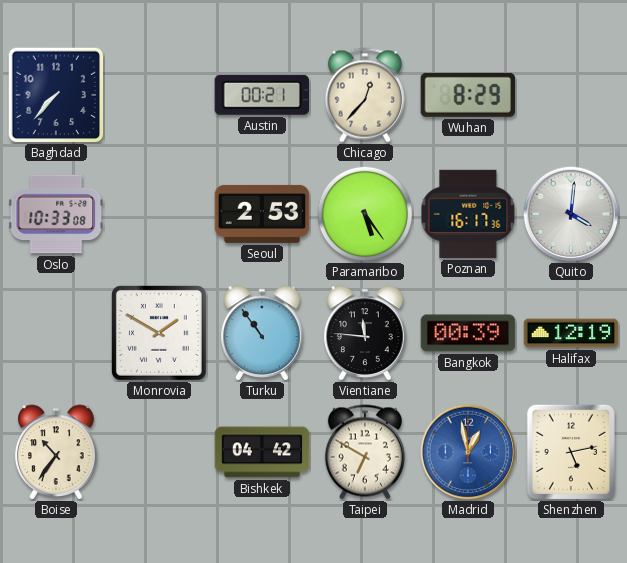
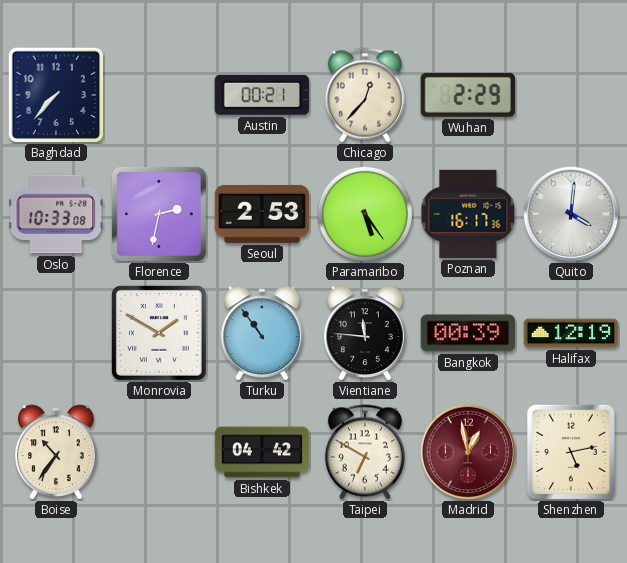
Wuhan: 8:29 -> 2:29 (467, 95)
Florence: none -> 2:32 (159, 214)
Madrid dial: blue -> burgundy (468, 452)
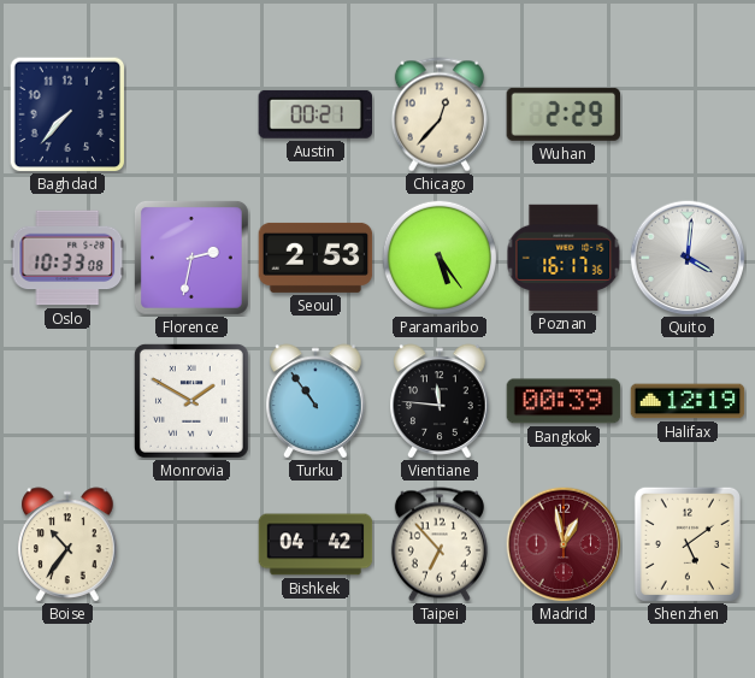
Taipei: 6:50 -> 6:53 (440, 544)
Shenzhen: 5:13 -> 5:09 (688, 544)
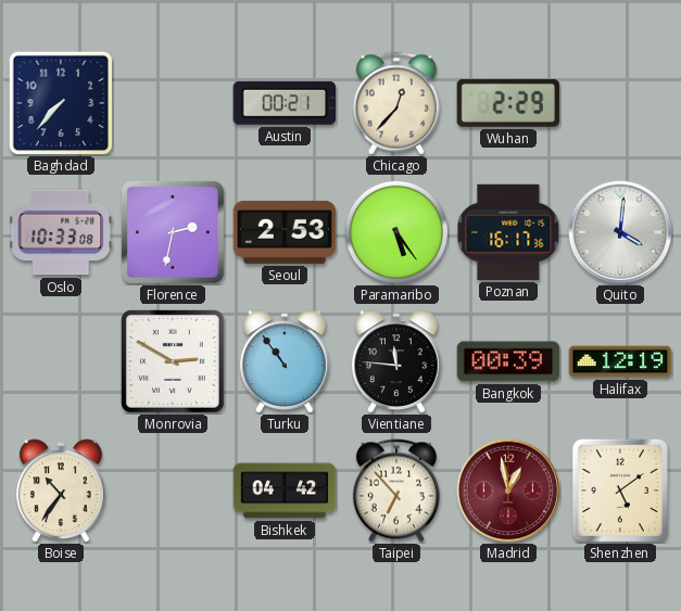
Monrovia: 1:50 -> 2:50 (173, 361)
